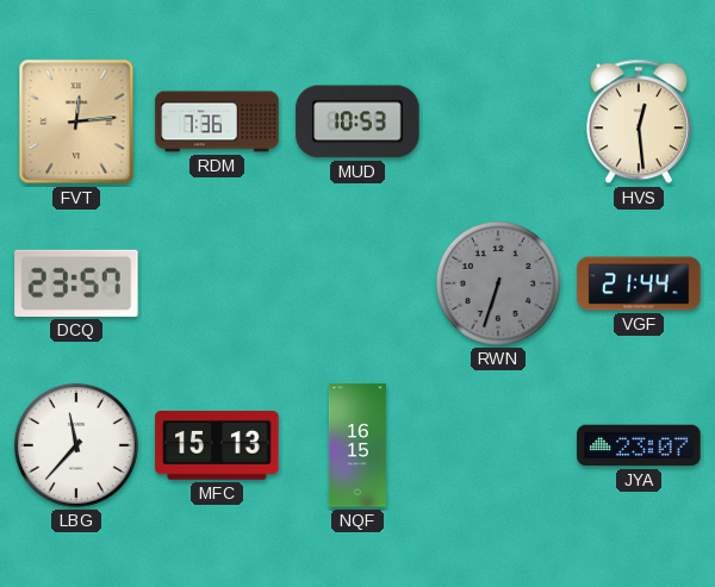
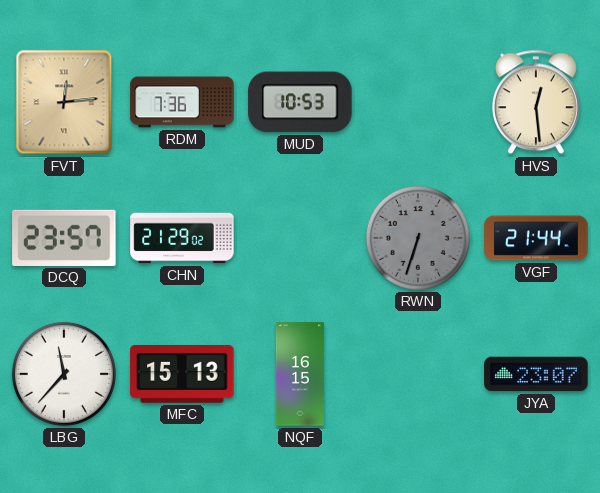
CHN: none -> 21:29 (182, 238)
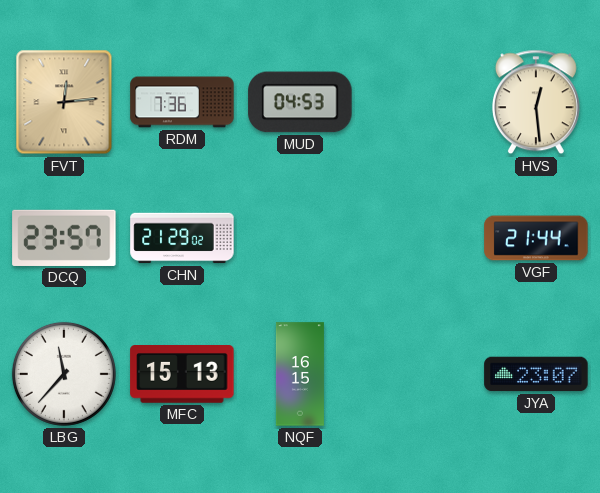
MUD: 10:53 -> 04:53 (300, 102)
RWN: 6:33 -> none (418, 238)
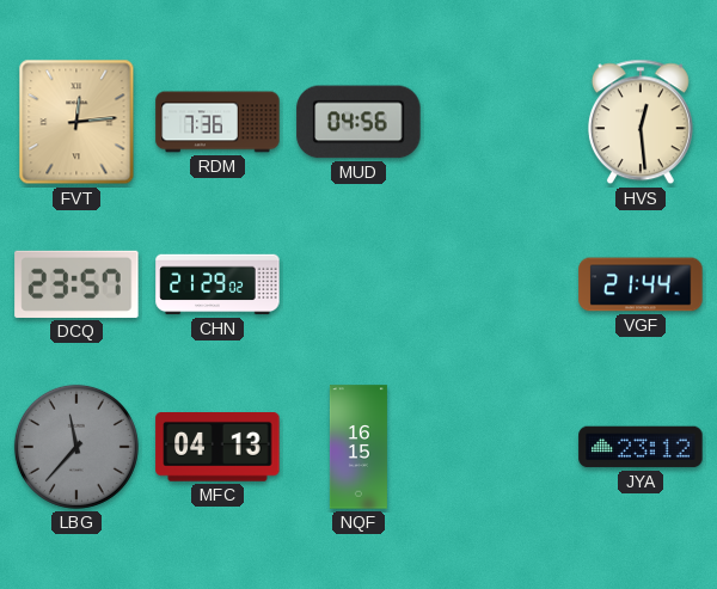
MUD: 04:53 -> 04:56 (358, 122)
LBG dial: white -> grey (76, 447)
MFC: 15:13 -> 04:13 (217, 448)
JYA: 23:07 -> 23:12 (641, 447)
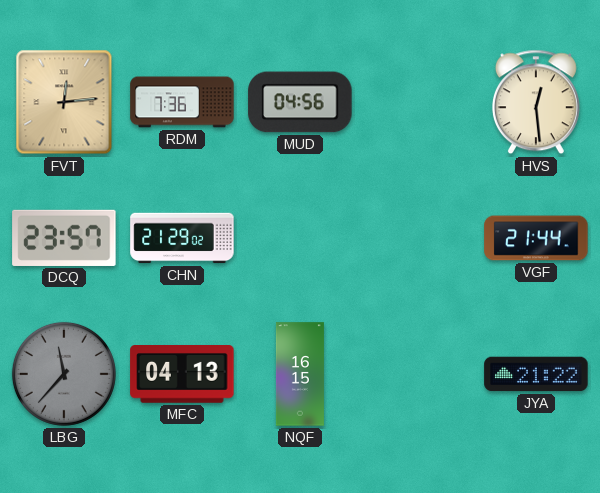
JYA: 23:12 -> 21:22 (536, 374)
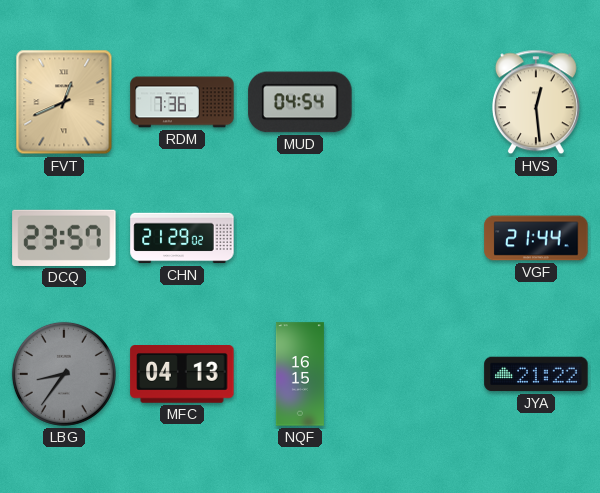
FVT: 12:14 -> 12:41 (64, 102)
MUD: 04:56 -> 04:54 (300, 102)
LBG: 11:37 -> 8:36 (64, 374)
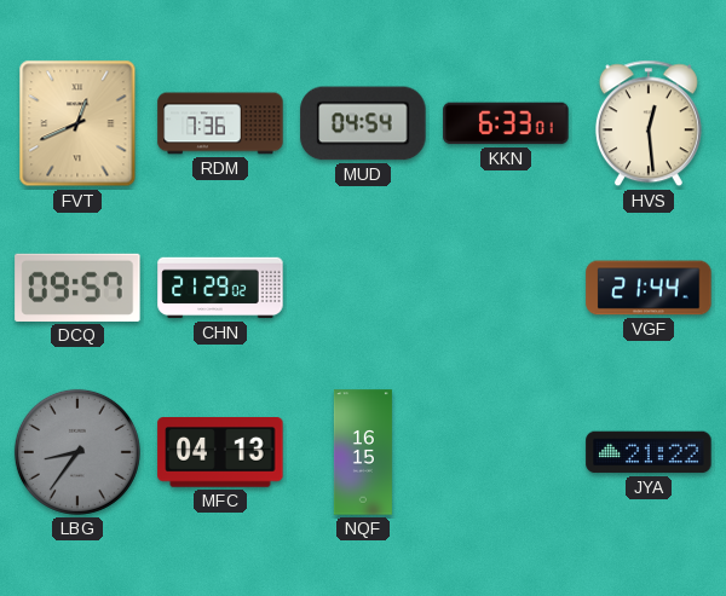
KKN: none -> 6:33 (506, 123)
DCQ: 23:57 -> 09:57 (77, 288)
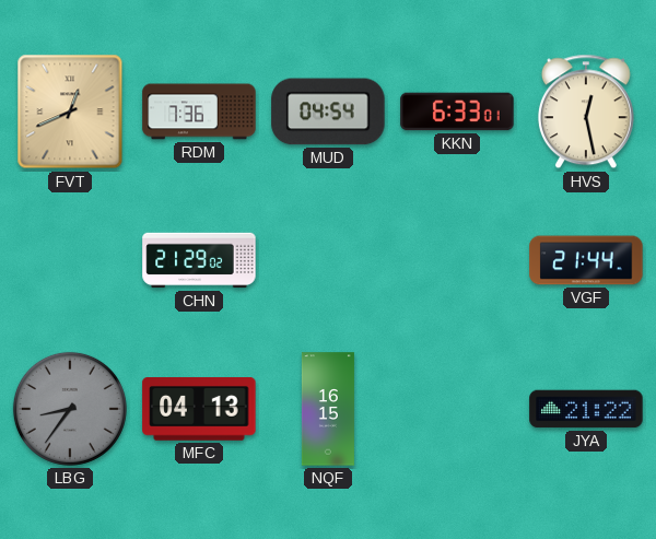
HVS: 12:29 -> 12:28 (586, 112)
DCQ: 09:57 -> none (77, 288)
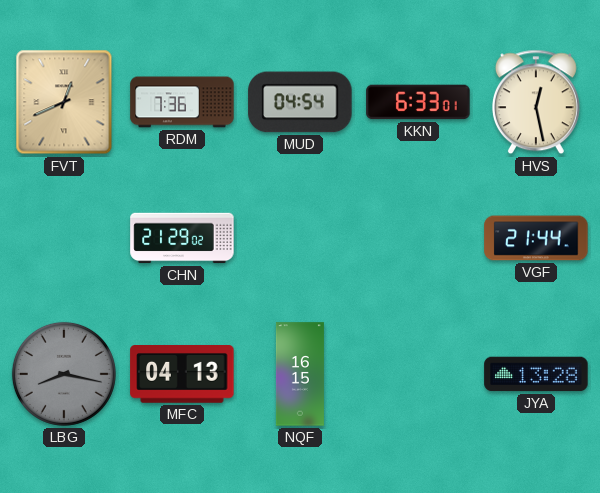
LBG: 8:36 -> 8:17 (64, 374)
JYA: 21:22 -> 13:28 (536, 374)
